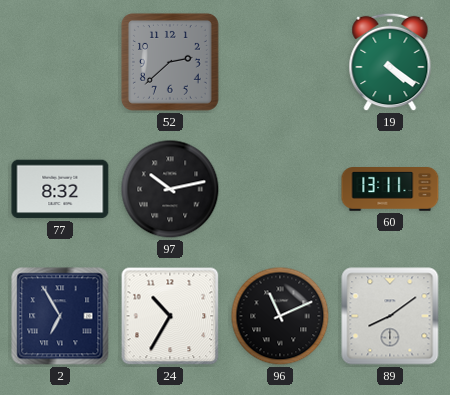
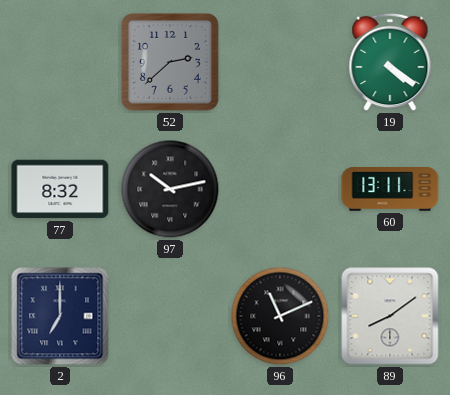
2: 6:55 -> 7:00 (60, 316)
24: 10:35 -> none (170, 316)
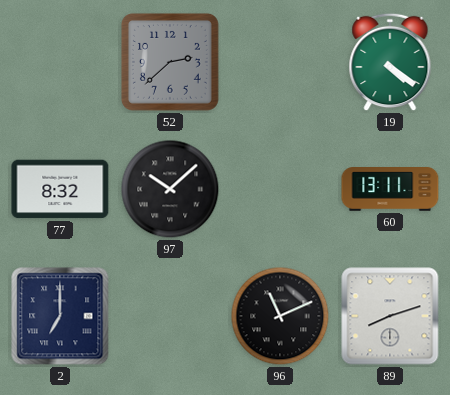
97: 10:13 -> 10:08 (170, 189)
89: 8:09 -> 8:12 (390, 316)
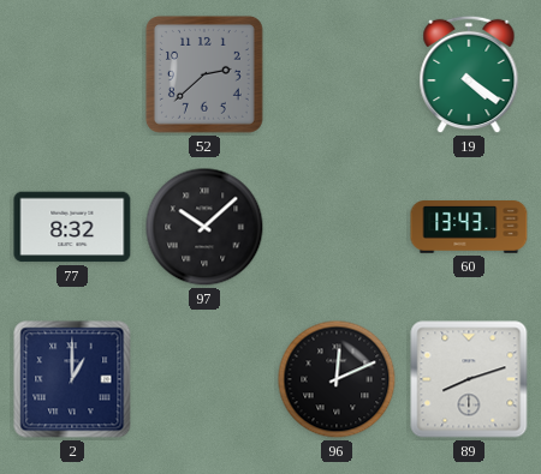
60: 13:11 -> 13:43 (469, 228)
2: 7:00 -> 1:00 (72, 379)
96: 11:11 -> 12:11 (337, 379)
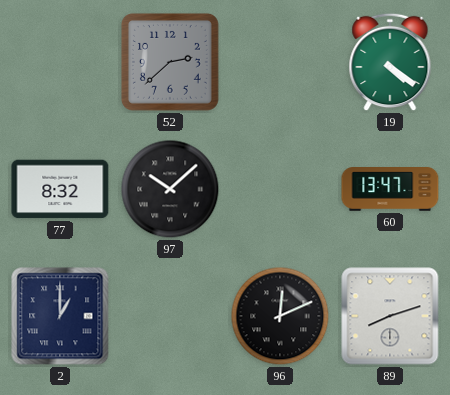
60: 13:43 -> 13:47 (390, 190)
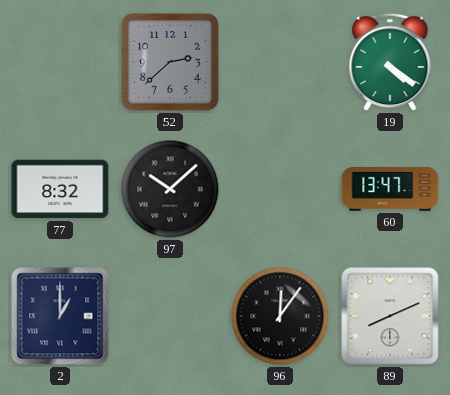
96: 12:11 -> 12:06 (280, 316)
89: 8:12 -> 8:11 (390, 316)
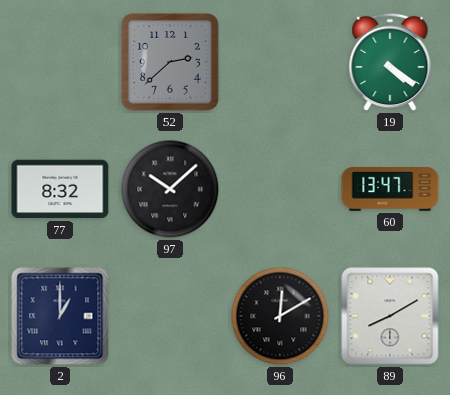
96: 12:06 -> 12:10 (280, 316)
89: 8:11 -> 8:10 (390, 316)
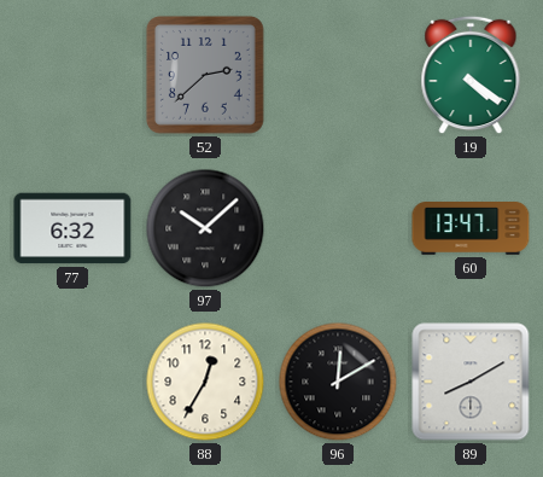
77: 8:32 -> 6:32 (72, 228)
2: 1:00 -> none (60, 316)
88: none -> 12:35 (205, 382)
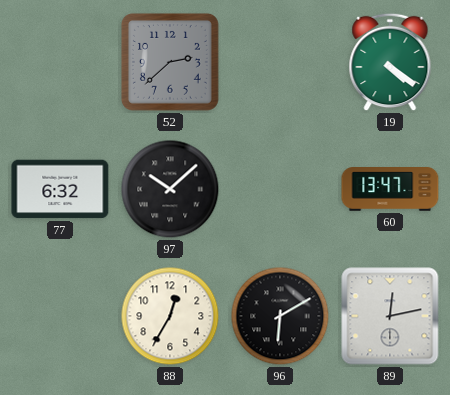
96: 12:10 -> 6:10 (280, 316)
89: 8:10 -> 12:13 (390, 316)
